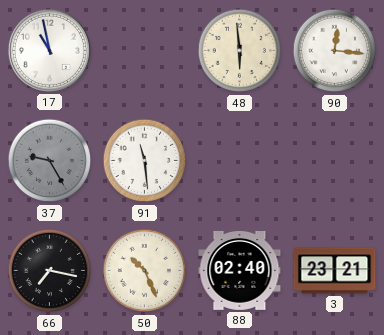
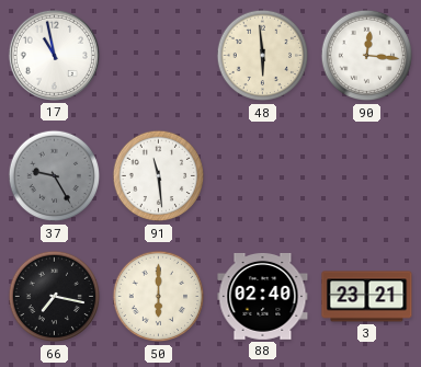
50: 10:26 -> 6:00 (159, 297)
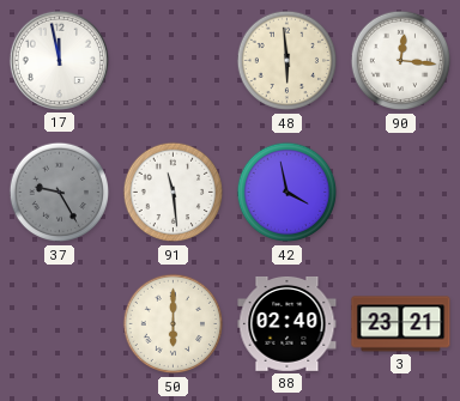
17: 10:58 -> 11:58 (59, 60)
42: none -> 3:58 (287, 193)
66: 7:17 -> none (55, 297)
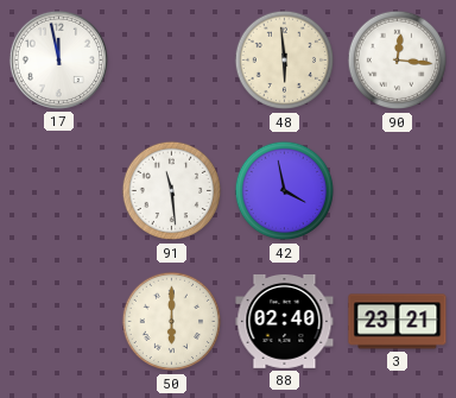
37: 9:25 -> none (60, 193)
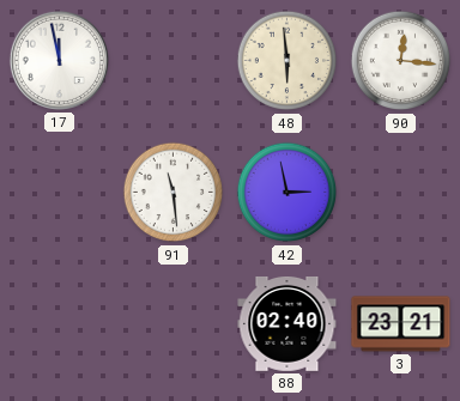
42: 3:58 -> 2:58 (287, 193)
50: 6:00 -> none (172, 322)
